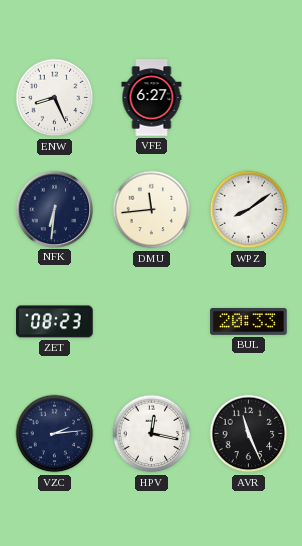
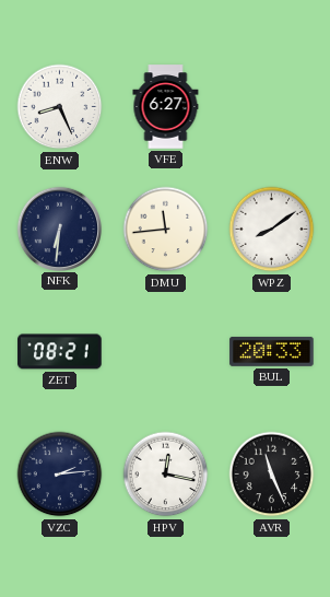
ZET: 08:23 -> 08:21 (60, 352)
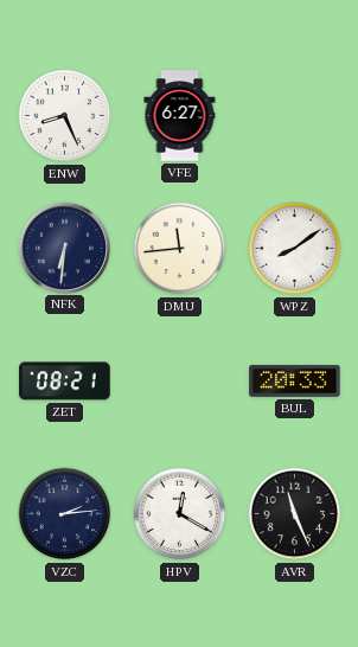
HPV: 12:17 -> 12:20 (180, 514)
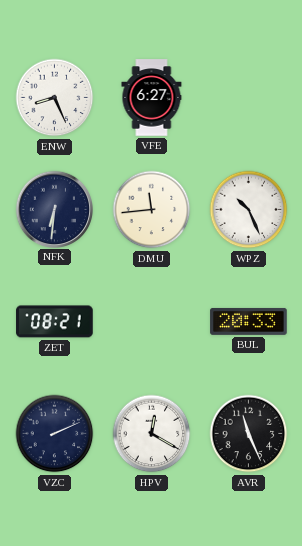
WPZ: 8:09 -> 10:26 (249, 210)
VZC: 2:14 -> 2:11 (55, 434)
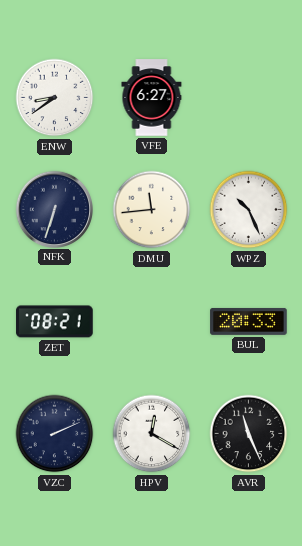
ENW: 8:26 -> 8:39 (55, 98)
NFK: 6:31 -> 6:33 (54, 209)
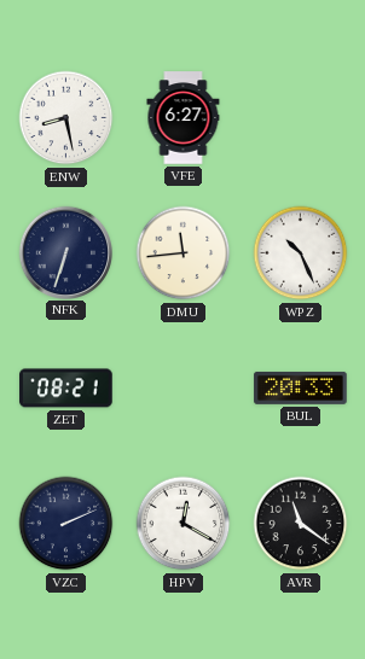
ENW: 8:39 -> 8:28 (66, 118)
AVR: 11:26 -> 11:21 (301, 524)
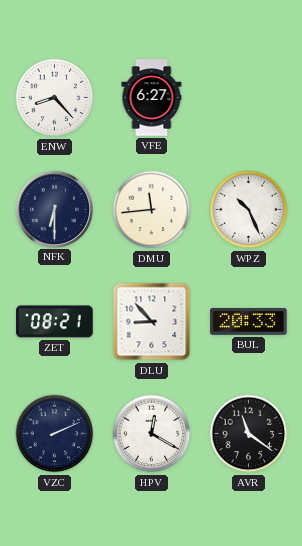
ENW: 8:28 -> 8:23 (55, 98)
NFK: 6:33 -> 6:30 (54, 209)
DLU: none -> 8:53 (152, 322)
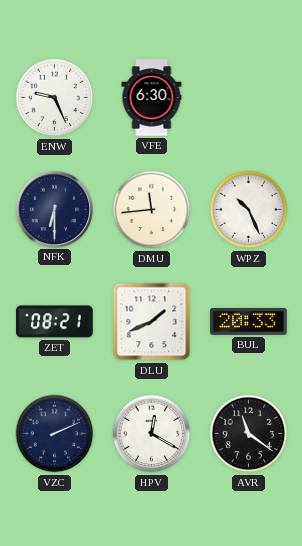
ENW: 8:23 -> 9:26 (55, 98)
VFE: 6:27 -> 6:30 (152, 98)
DLU: 8:53 -> 1:41 (152, 322)
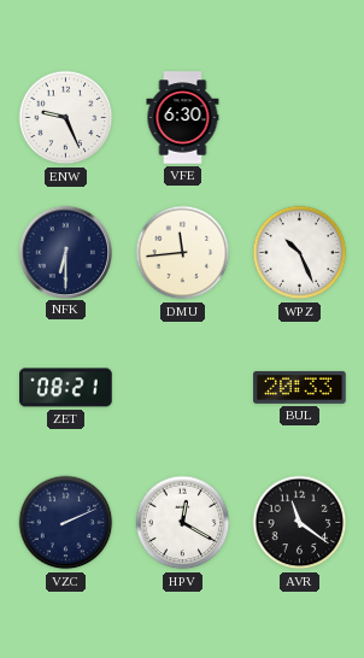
DLU: 1:41 -> none (152, 322)
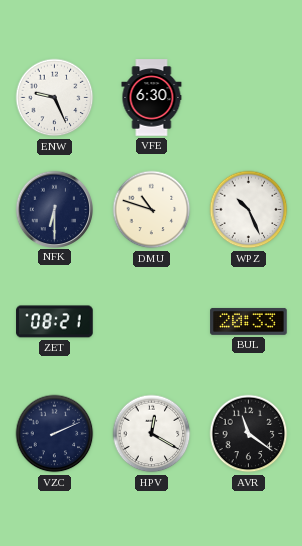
DMU: 11:44 -> 10:48 (152, 210)
